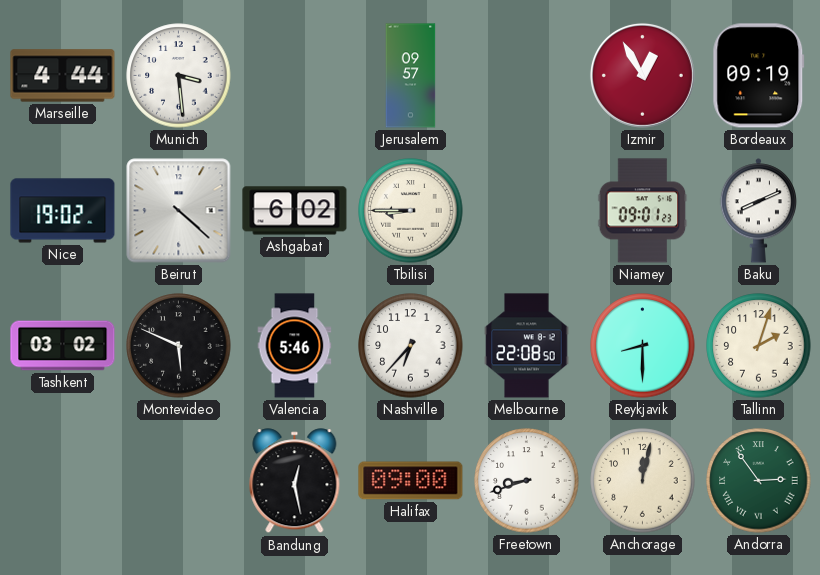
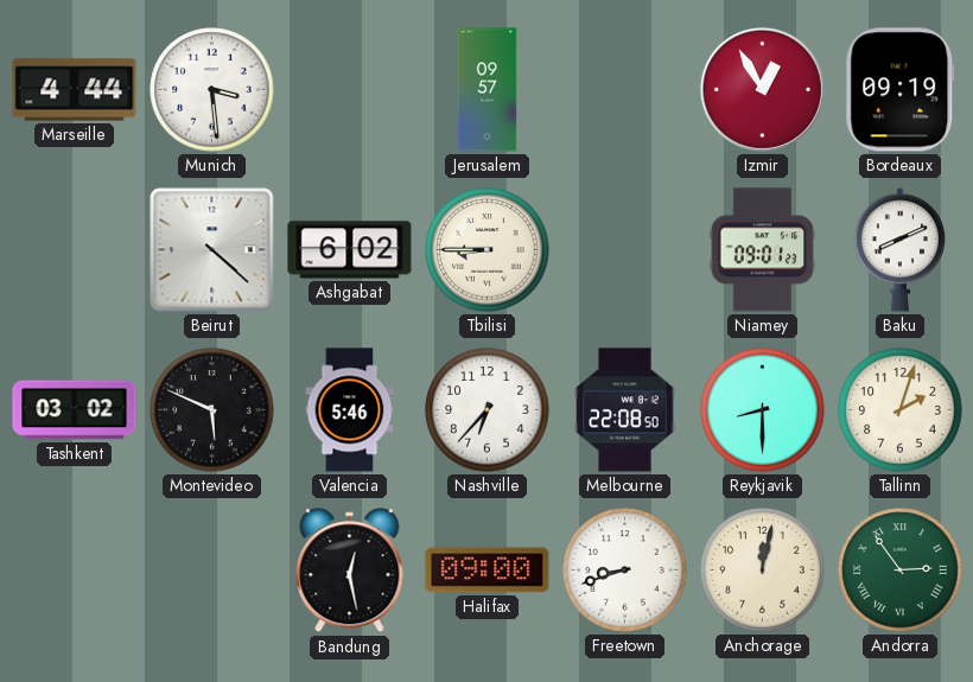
Nice: 19:02 -> none (63, 211)
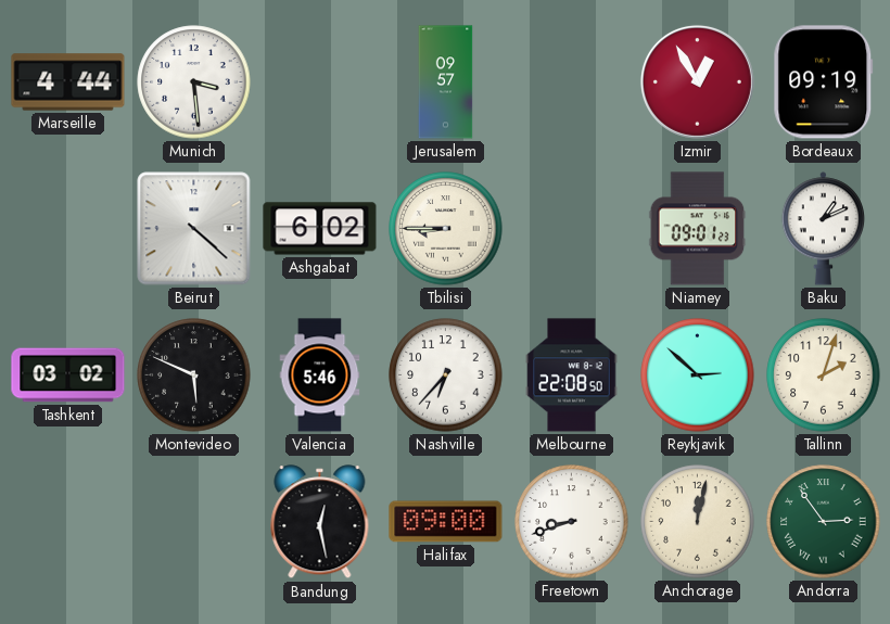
Baku: 8:11 -> 1:11 (823, 229)
Reykjavik: 8:30 -> 2:52 (698, 375)
